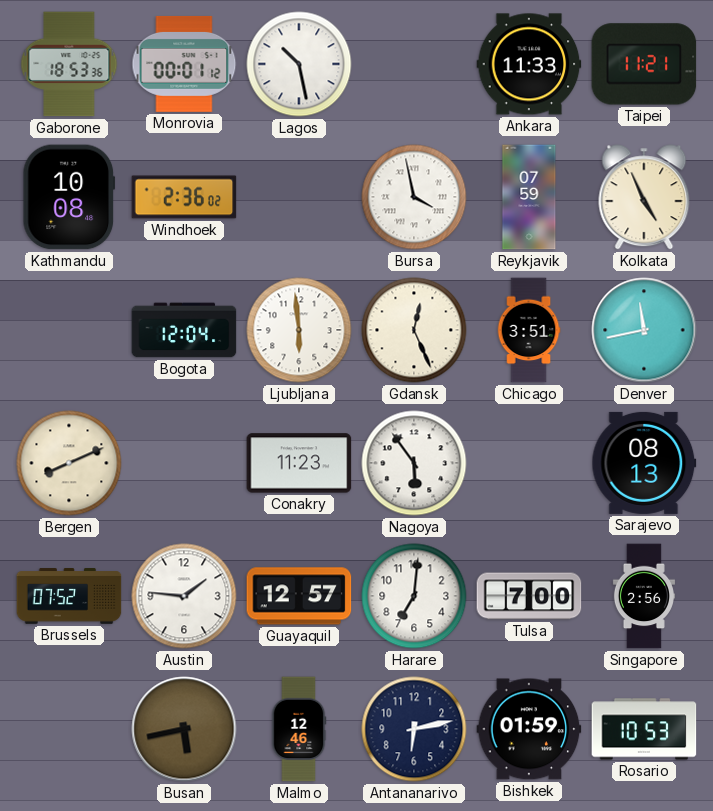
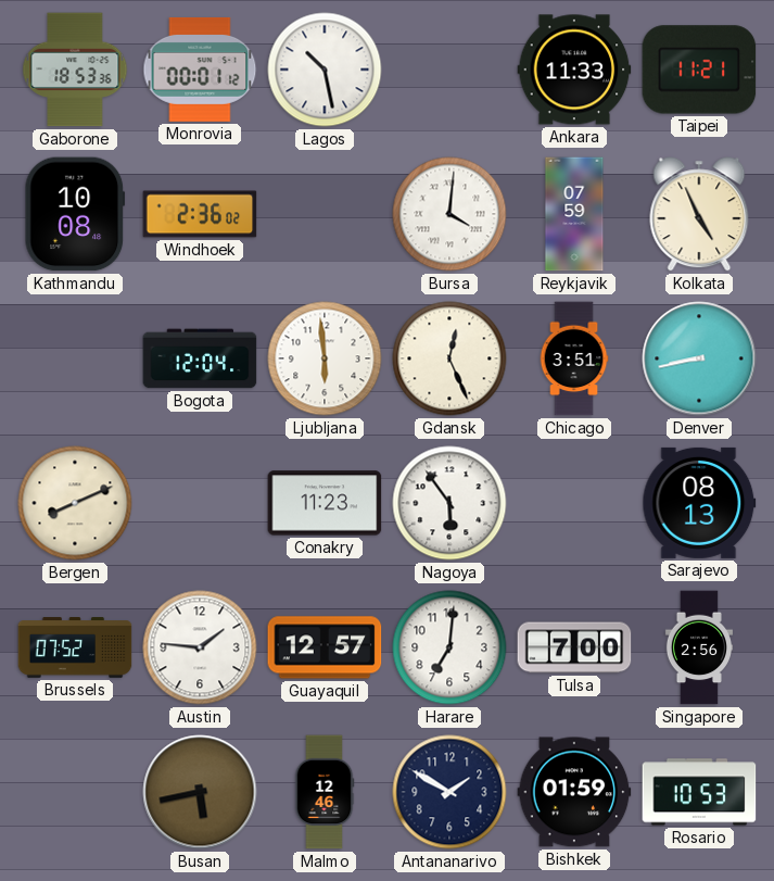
Bursa: 3:58 -> 4:01 (449, 214)
Denver: 11:43 -> 8:43 (699, 358)
Antananarivo: 6:13 -> 1:50 (449, 792)
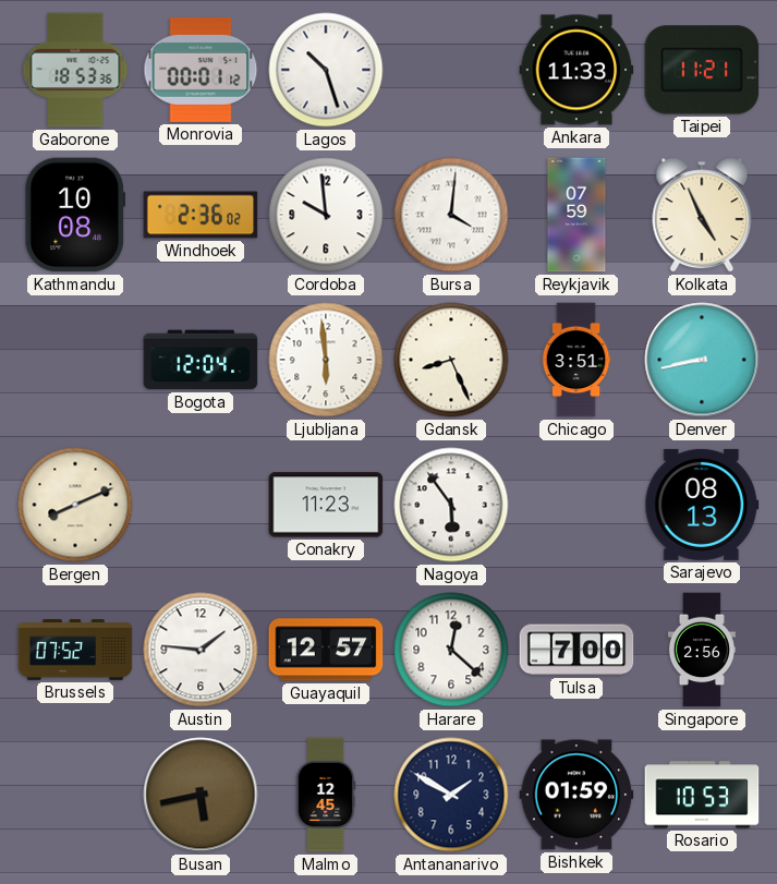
Lagos: 10:28 -> 10:27 (326, 70)
Cordoba: none -> 9:59 (326, 215)
Gdansk: 12:26 -> 8:26 (451, 360)
Harare: 7:01 -> 12:22 (451, 650)
Malmo: 12:46 -> 12:45 (326, 795)
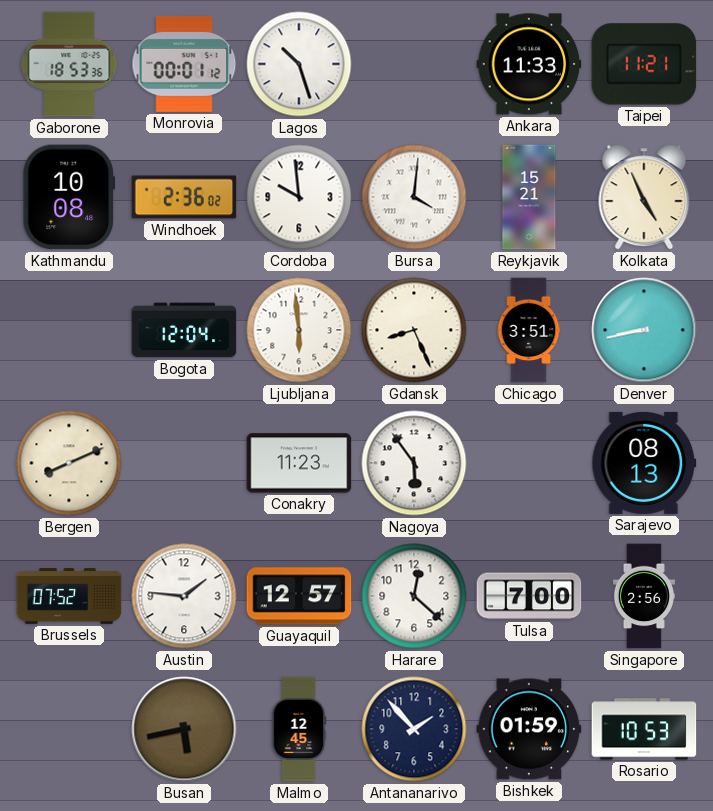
Reykjavik: 07:59 -> 15:21 (529, 197)
Antananarivo: 1:50 -> 1:53 (414, 729)
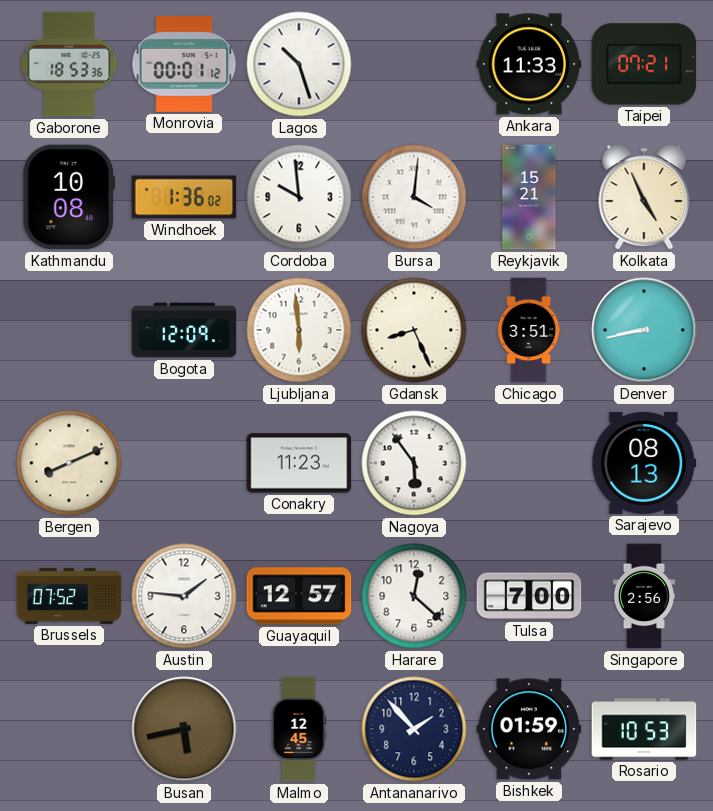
Taipei: 11:21 -> 07:21 (644, 64)
Windhoek: 2:36 -> 1:36 (184, 197)
Bogota: 12:04 -> 12:09 (184, 330)
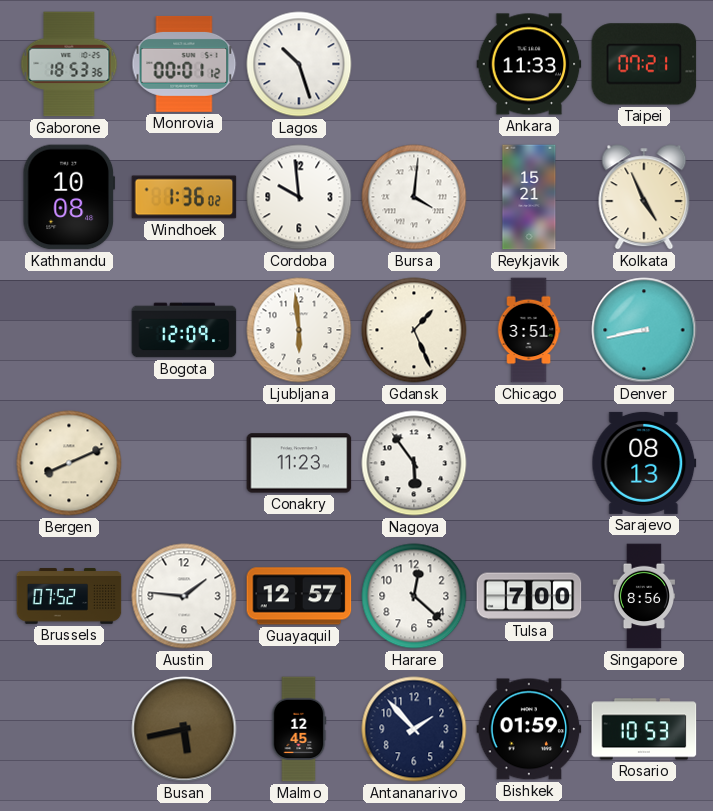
Gdansk: 8:26 -> 1:26 (414, 330)
Singapore: 2:56 -> 8:56 (644, 596)
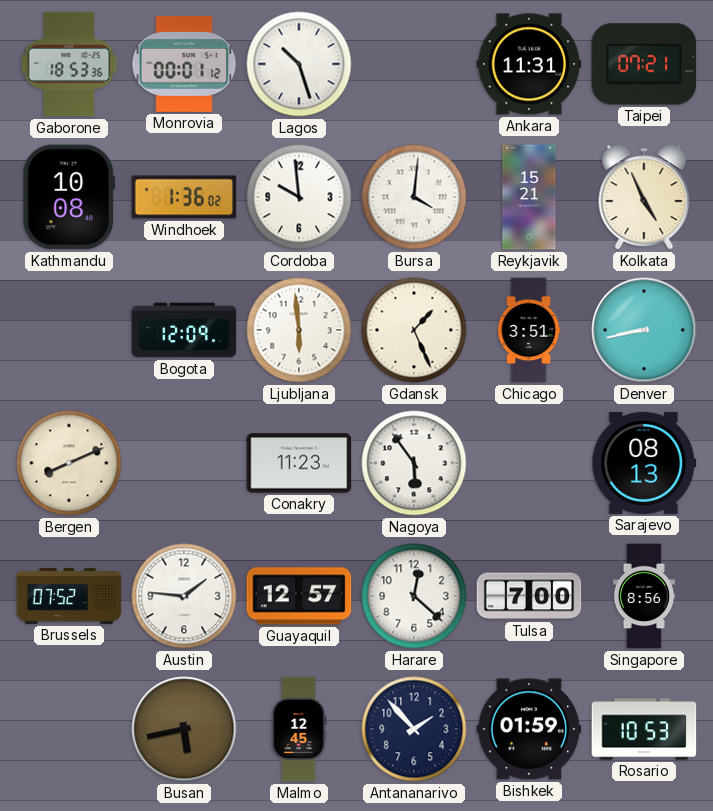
Ankara: 11:33 -> 11:31 (529, 64)
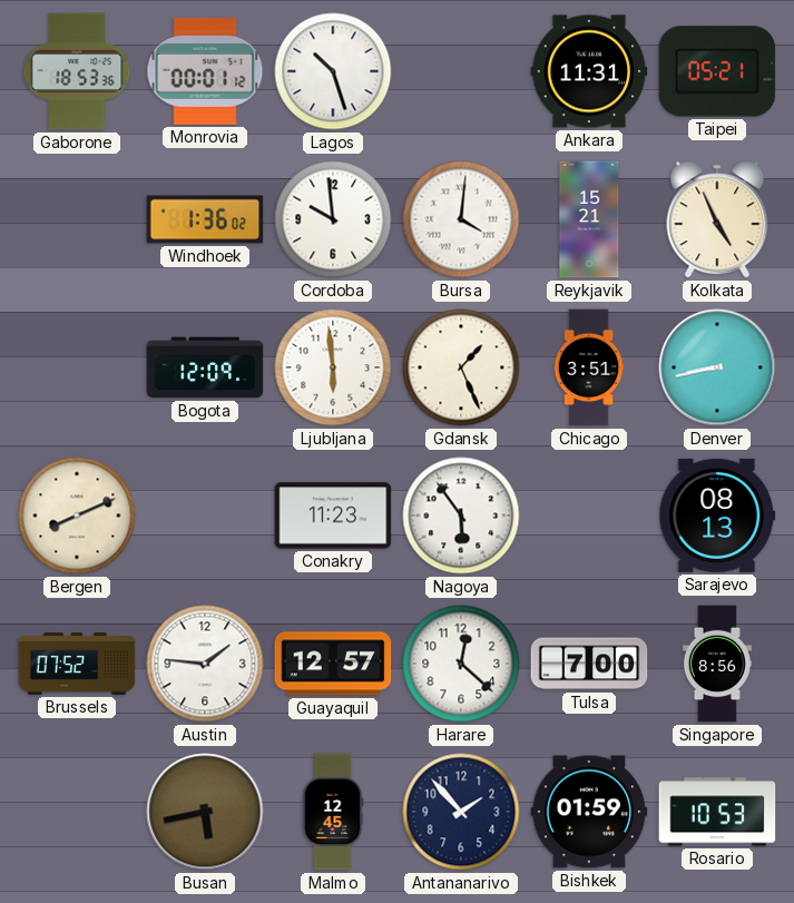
Taipei: 07:21 -> 05:21 (717, 71)
Kathmandu: 10:08 -> none (69, 197)
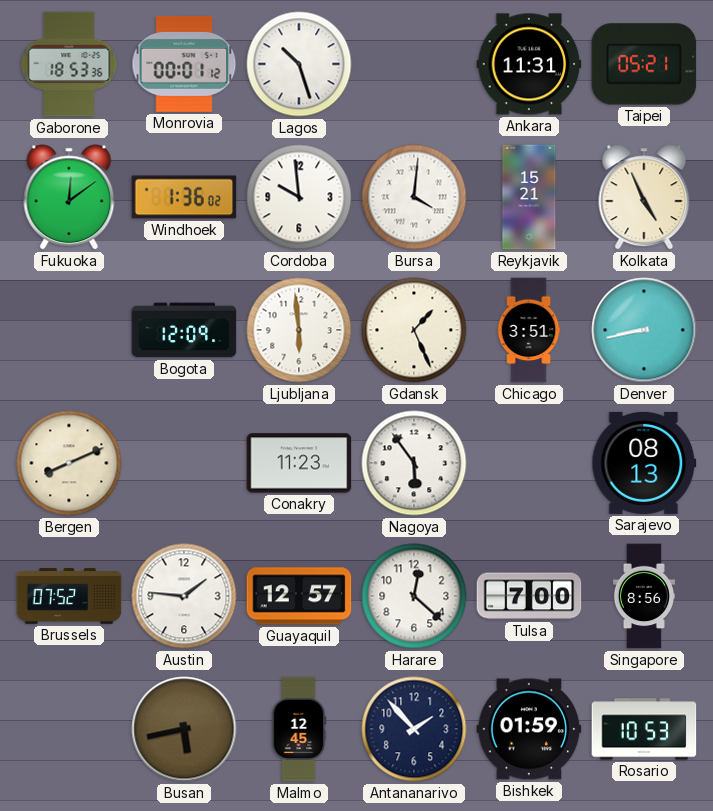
Fukuoka: none -> 12:09 (69, 197)
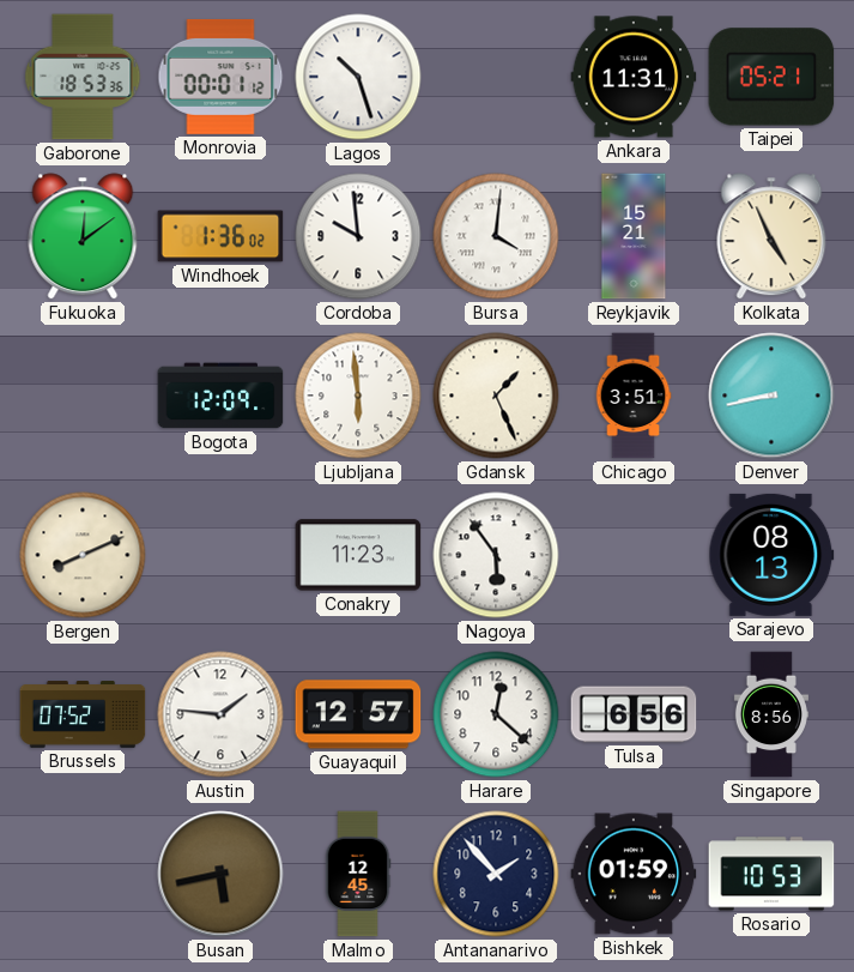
Tulsa: 7:00 -> 6:56 (634, 714)
